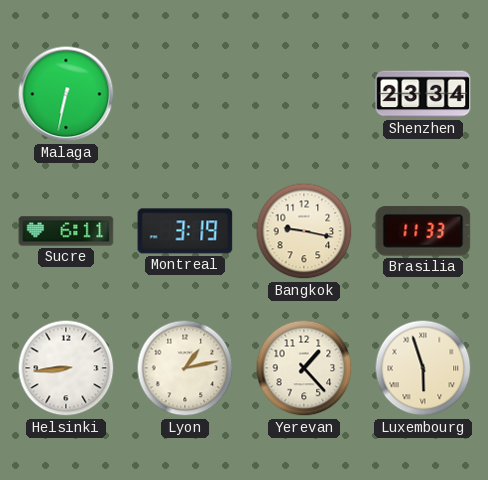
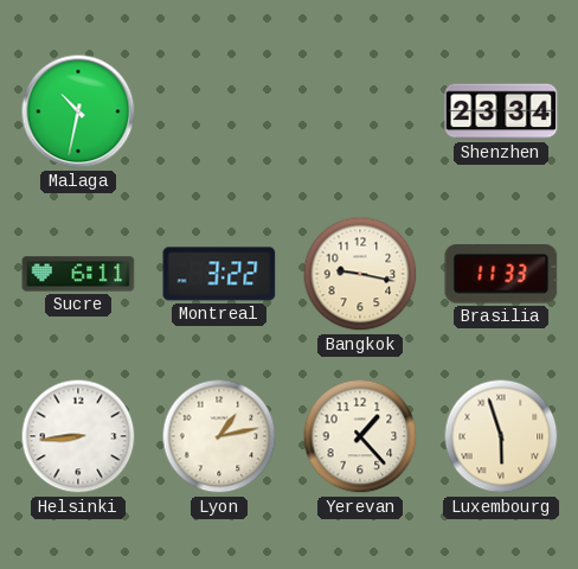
Malaga: 6:32 -> 10:32 (78, 111)
Montreal: 3:19 -> 3:22 (219, 274)
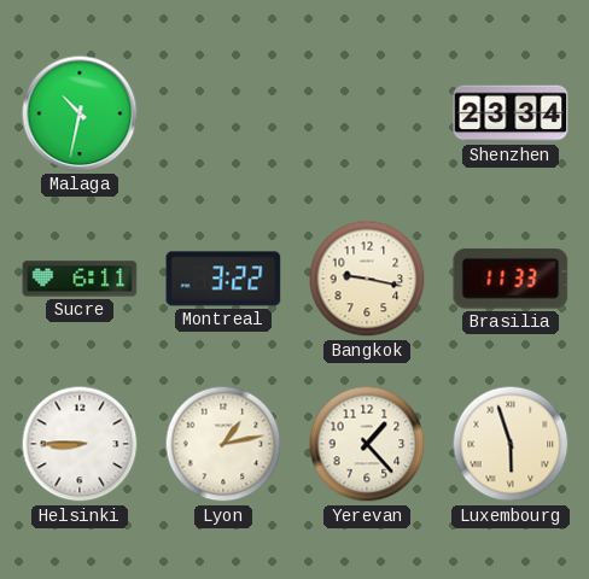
Helsinki: 8:44 -> 8:45 (80, 444)
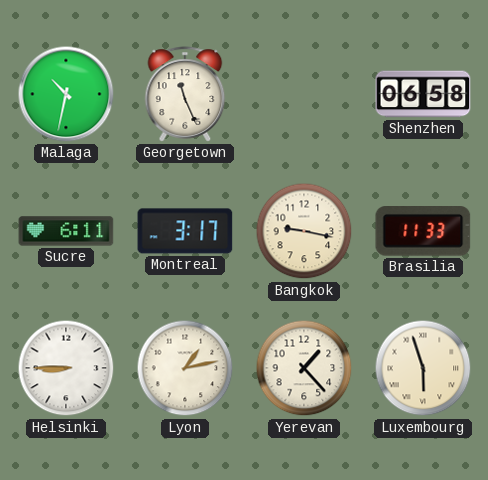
Georgetown: none -> 11:26 (185, 94)
Shenzhen: 23:34 -> 06:58 (423, 94)
Montreal: 3:22 -> 3:17 (185, 231)
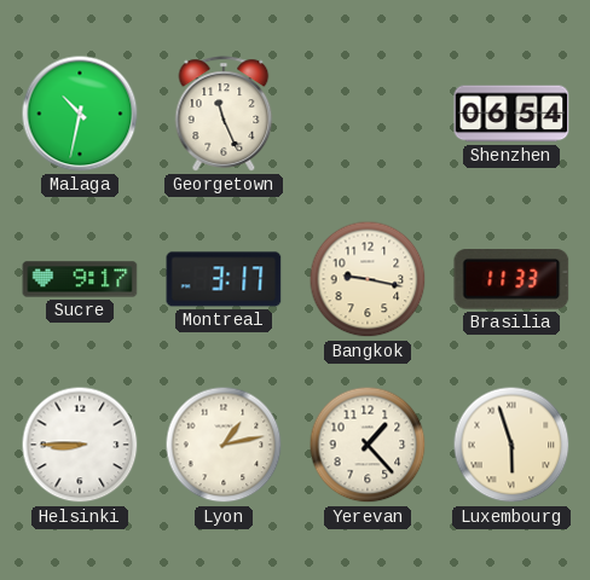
Shenzhen: 06:58 -> 06:54 (511, 114)
Sucre: 6:11 -> 9:17 (80, 279)
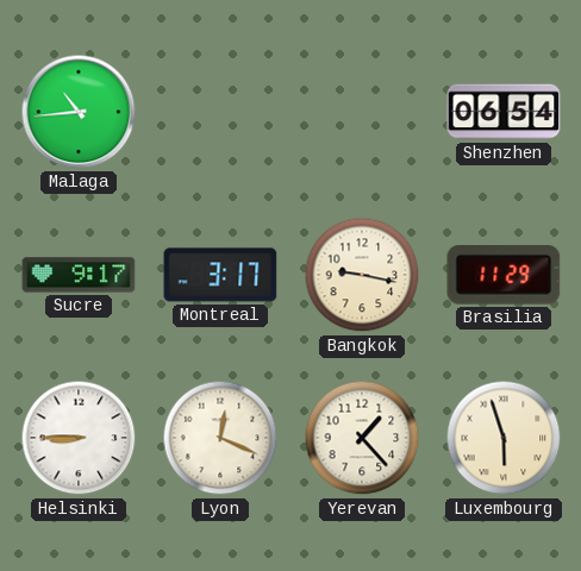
Malaga: 10:32 -> 10:44 (79, 112)
Georgetown: 11:26 -> none (224, 114)
Brasilia: 11:33 -> 11:29 (504, 276)
Lyon: 1:13 -> 12:19 (220, 438)
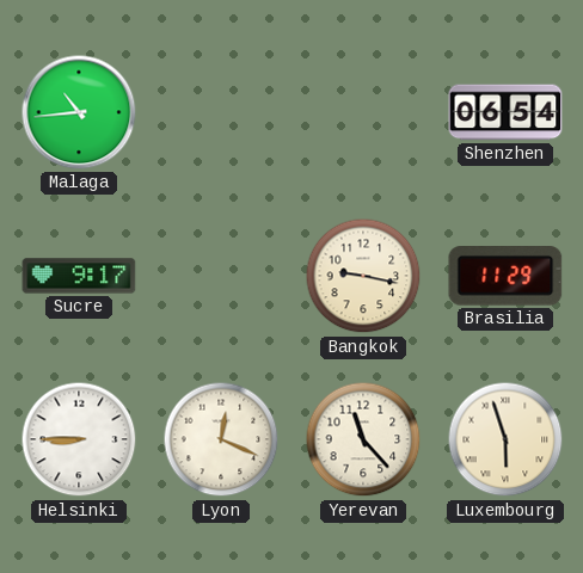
Montreal: 3:17 -> none (220, 275)
Yerevan: 1:23 -> 11:23 (363, 439)
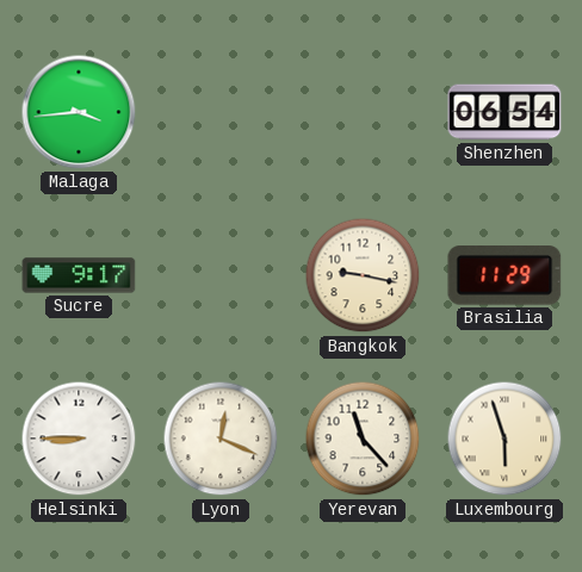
Malaga: 10:44 -> 3:44 (79, 112)
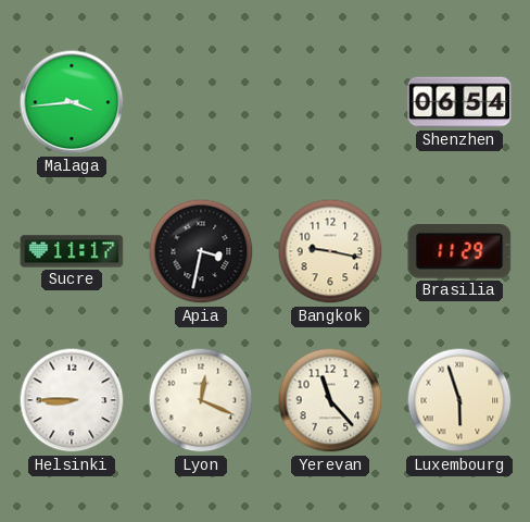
Sucre: 9:17 -> 11:17 (72, 251)
Apia: none -> 3:32 (201, 251)
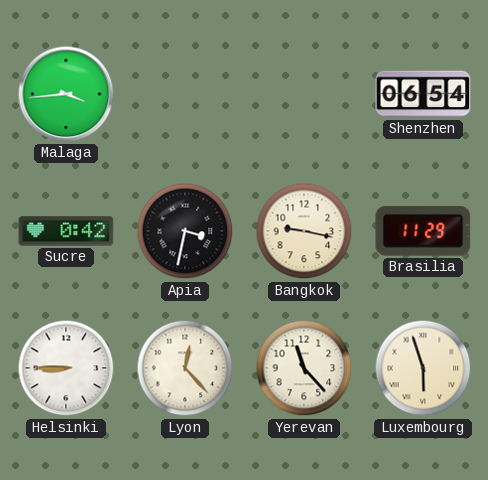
Sucre: 11:17 -> 0:42 (66, 231)
Lyon: 12:19 -> 12:23 (185, 368)
